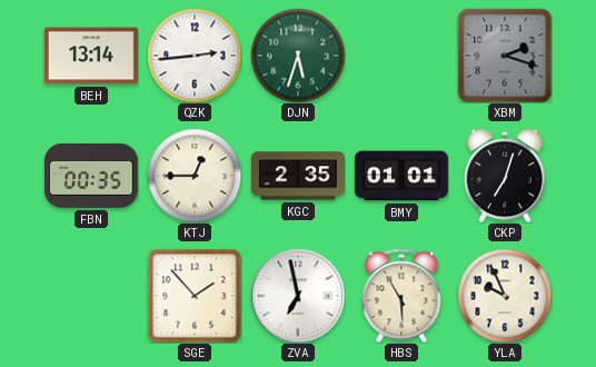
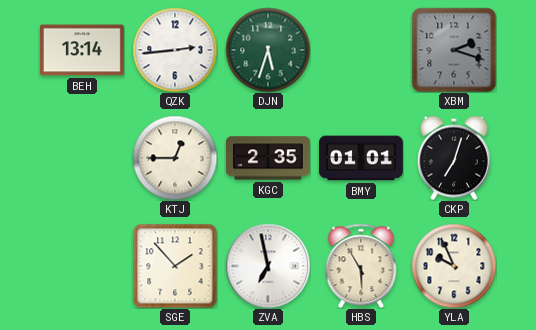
FBN: 00:35 -> none (91, 176)
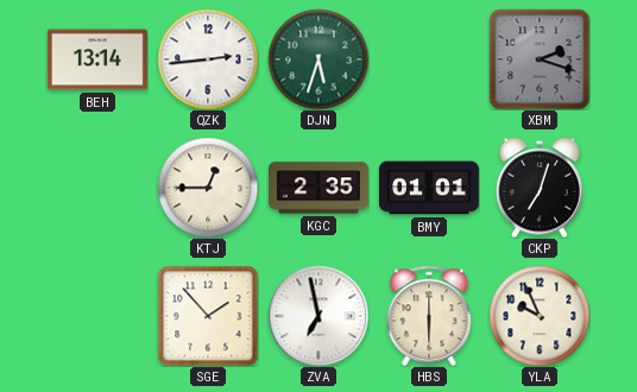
HBS: 5:55 -> 6:00 (429, 316)
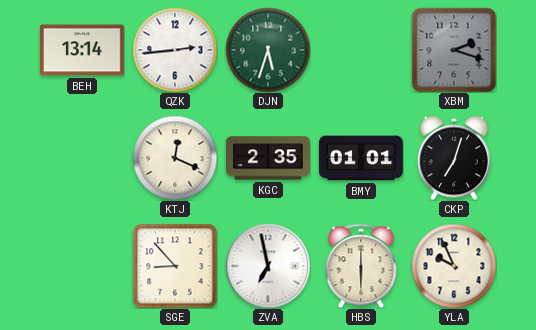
KTJ: 12:45 -> 12:19 (175, 158)
SGE: 1:53 -> 8:53 (175, 266)
